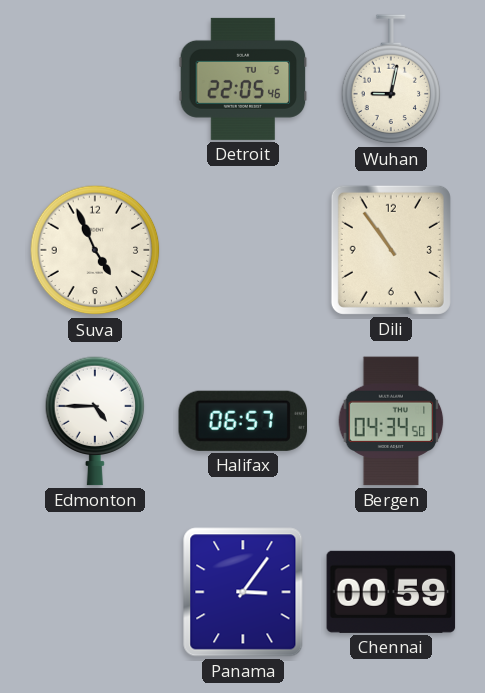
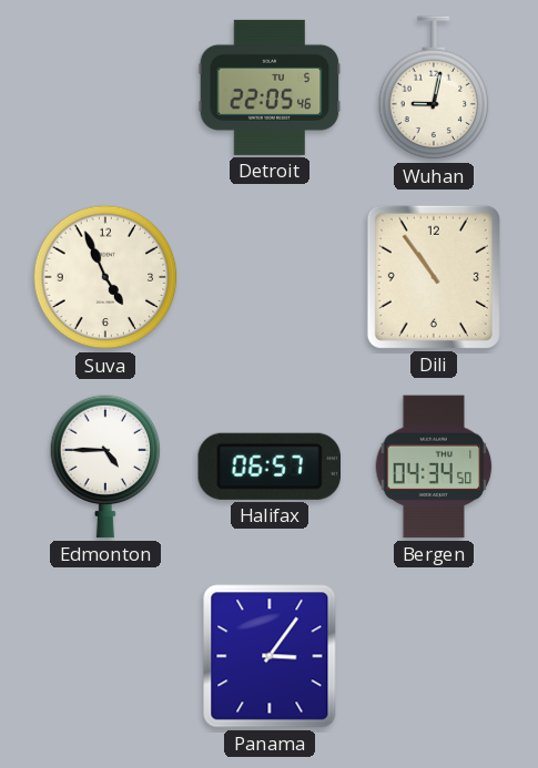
Chennai: 00:59 -> none (391, 592)
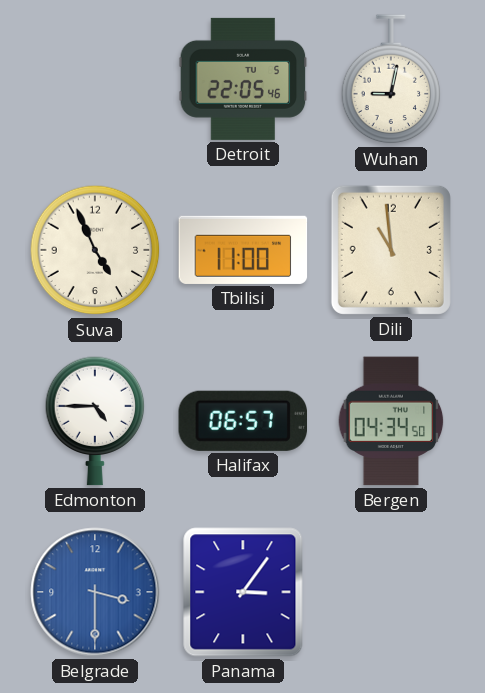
Tbilisi: none -> 11:00 (243, 250)
Dili: 10:54 -> 10:59 (391, 250)
Belgrade: none -> 3:30 (95, 592)
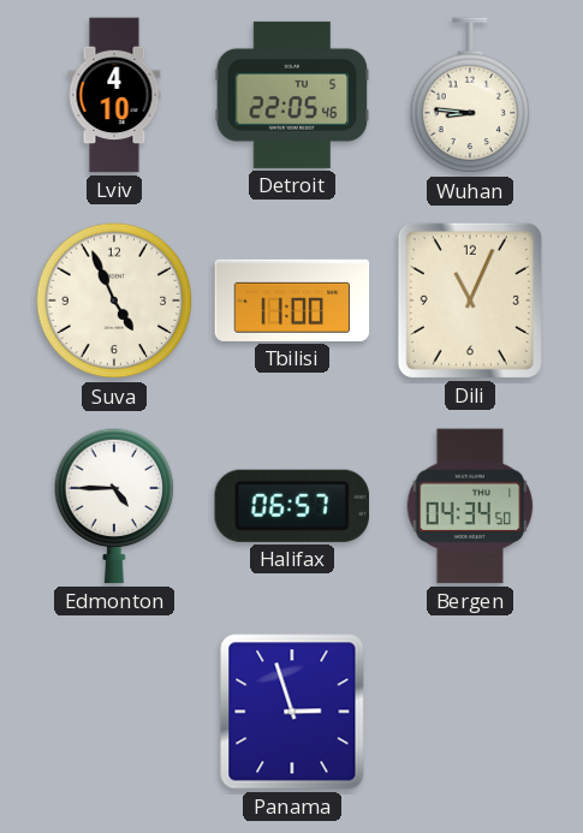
Lviv: none -> 4:10 (114, 95)
Wuhan: 9:02 -> 8:46 (470, 96)
Dili: 10:59 -> 11:04 (470, 301)
Belgrade: 3:30 -> none (95, 592)
Panama: 3:06 -> 2:57 (292, 712)
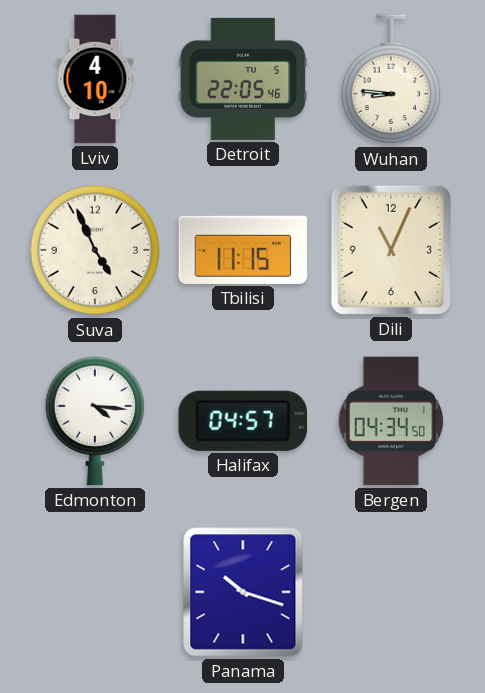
Tbilisi: 11:00 -> 11:15 (243, 250)
Edmonton: 4:45 -> 4:16 (95, 421)
Halifax: 06:57 -> 04:57 (242, 421)
Panama: 2:57 -> 10:18 (243, 592)
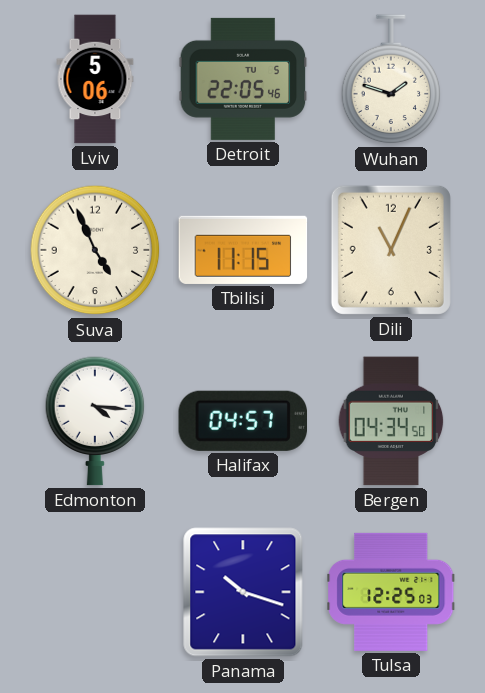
Lviv: 4:10 -> 5:06 (95, 79)
Wuhan: 8:46 -> 1:48 (391, 80)
Tulsa: none -> 12:25 (391, 592)
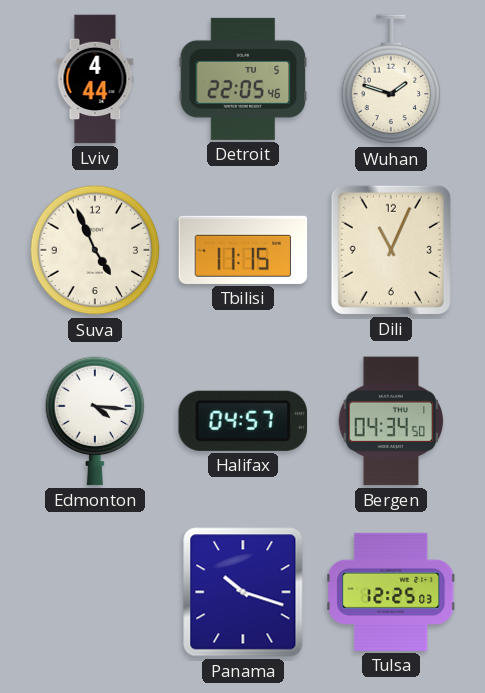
Lviv: 5:06 -> 4:44 (95, 79)
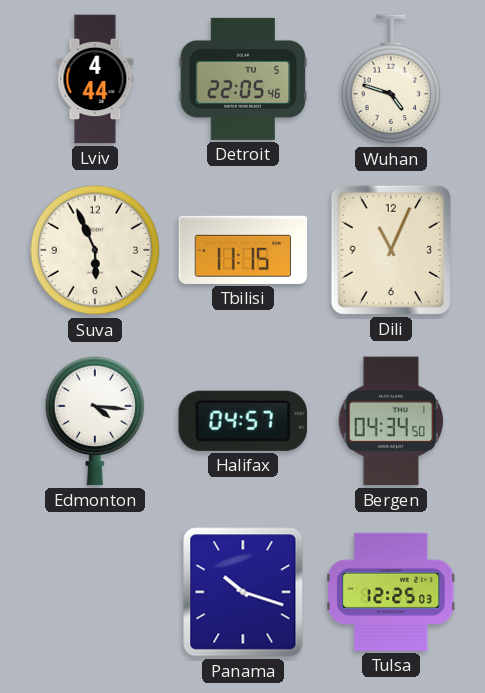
Wuhan: 1:48 -> 4:48 (391, 80)
Suva: 4:56 -> 5:56 (95, 250)
